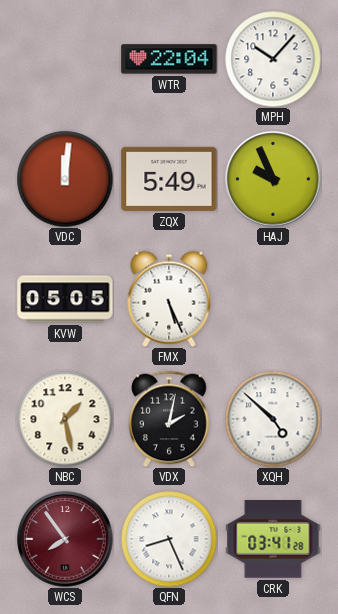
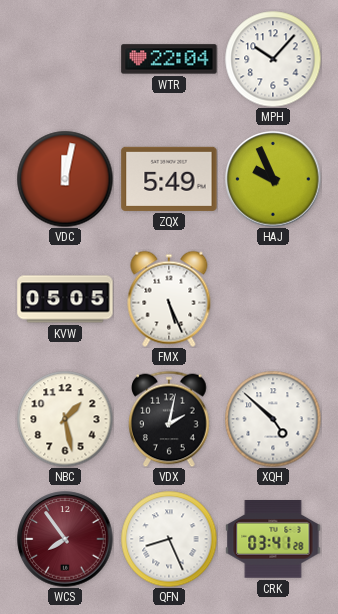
VDC: 12:01 -> 12:02 (65, 179)
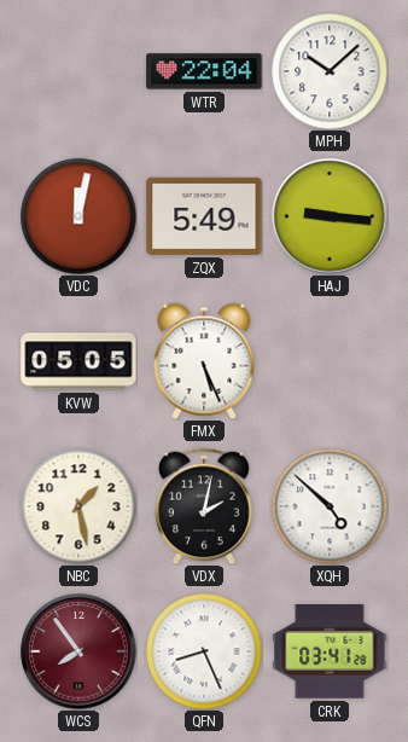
MPH: 10:07 -> 10:08 (330, 71)
HAJ: 9:56 -> 9:16 (330, 216)
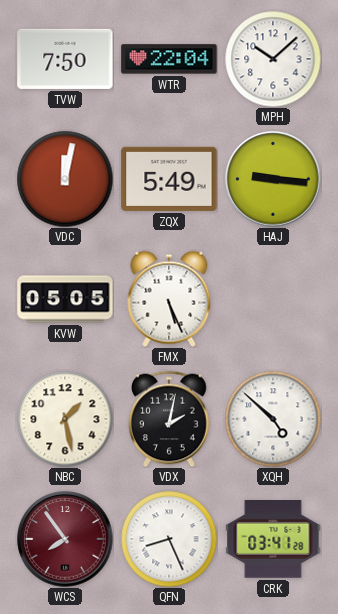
TVW: none -> 7:50 (65, 59)
